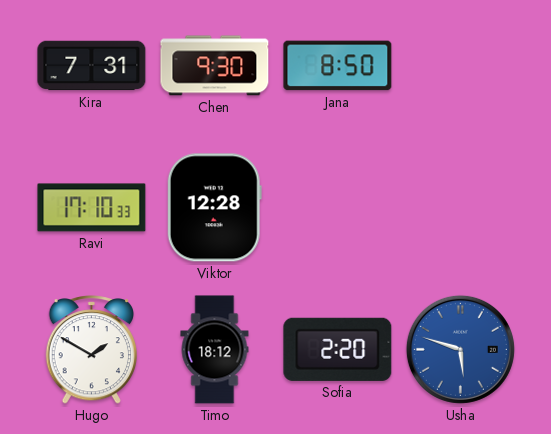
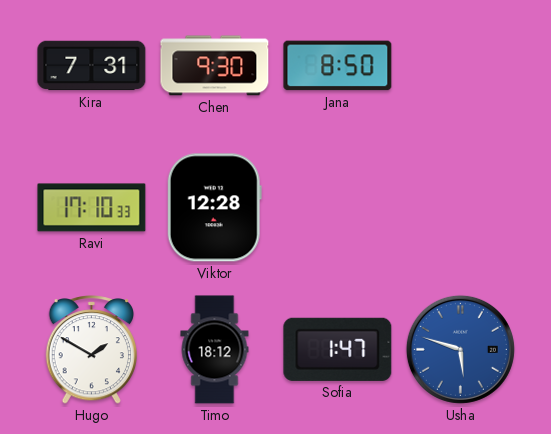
Sofia: 2:20 -> 1:47 (338, 349)
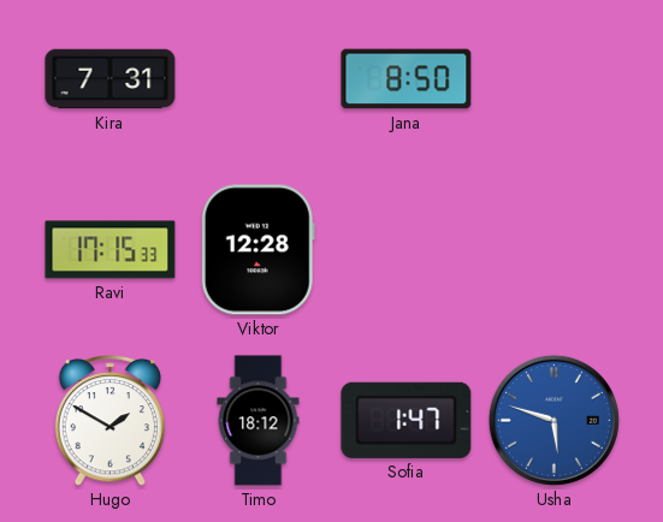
Chen: 9:30 -> none (215, 66)
Ravi: 17:10 -> 17:15 (111, 250)
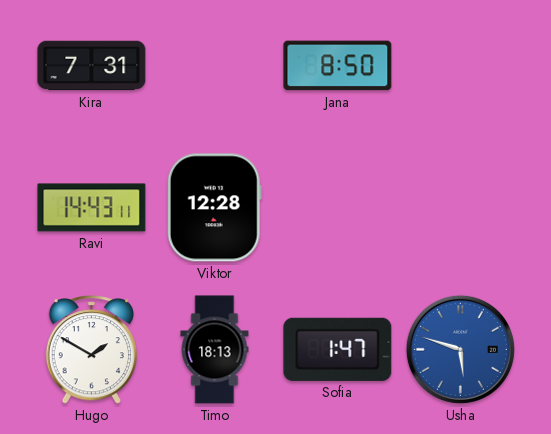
Ravi: 17:15 -> 14:43 (92, 208)
Timo: 18:12 -> 18:13 (215, 350)
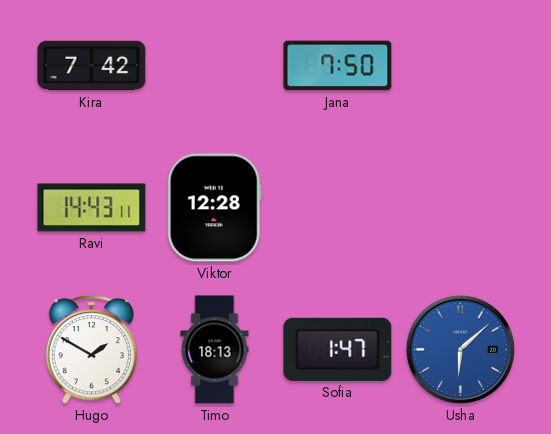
Kira: 7:31 -> 7:42 (92, 66)
Jana: 8:50 -> 7:50 (338, 66)
Usha: 5:48 -> 6:08 (460, 349)
